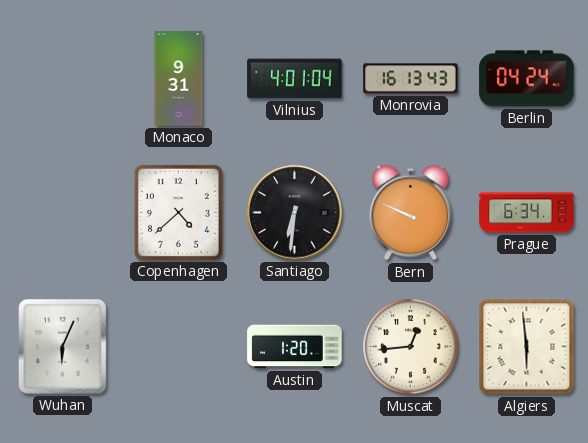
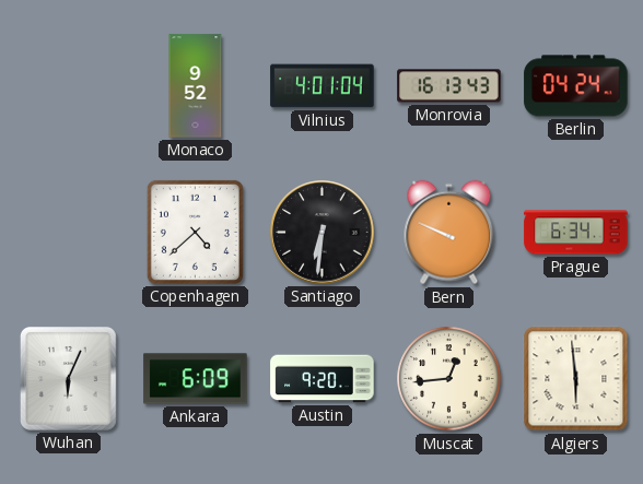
Monaco: 9:31 -> 9:52 (196, 86)
Ankara: none -> 6:09 (196, 379)
Austin: 1:20 -> 9:20 (323, 379)
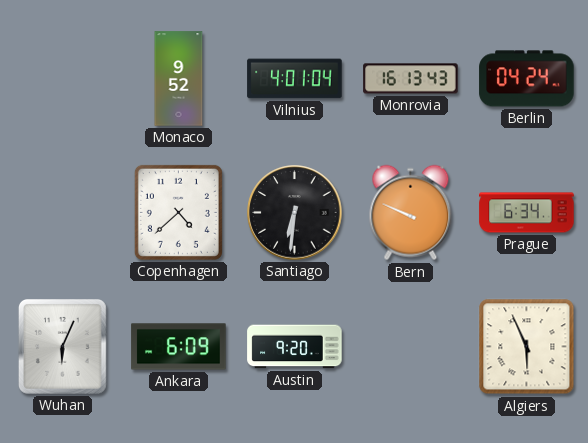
Muscat: 12:44 -> none (449, 379)
Algiers: 5:59 -> 5:56 (527, 347)
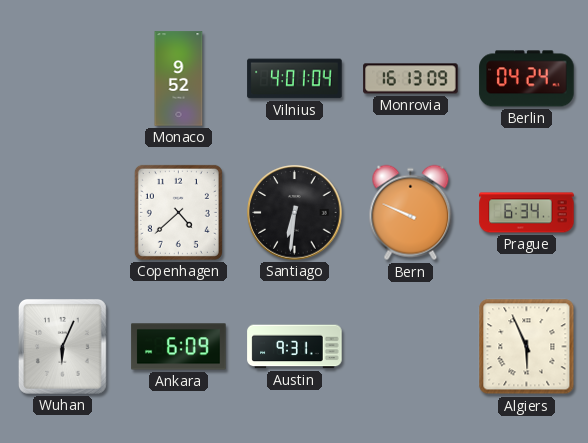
Monrovia: 16:13:43 -> 16:13:09 (411, 79)
Austin: 9:20 -> 9:31 (295, 347)
